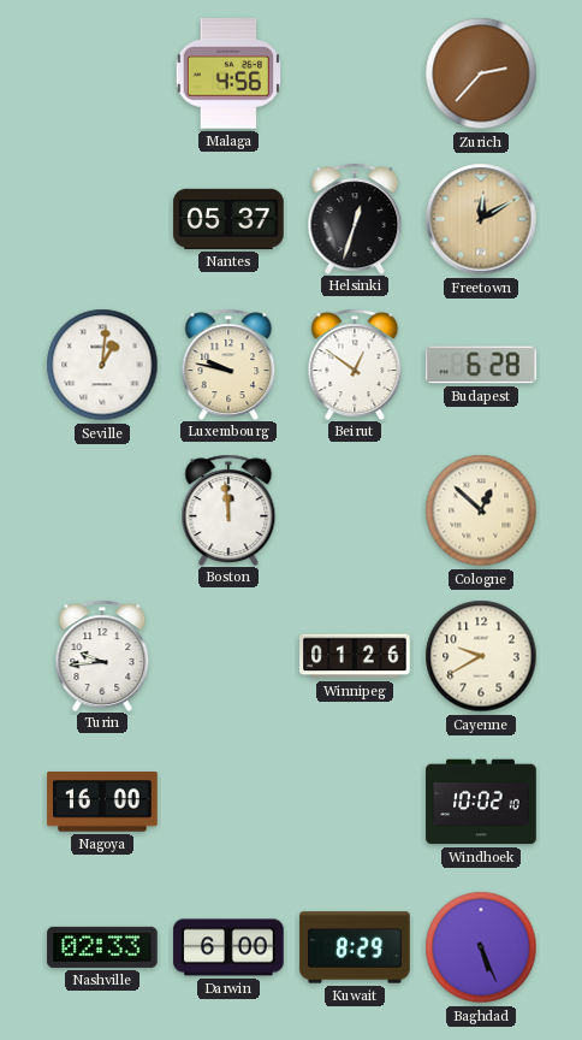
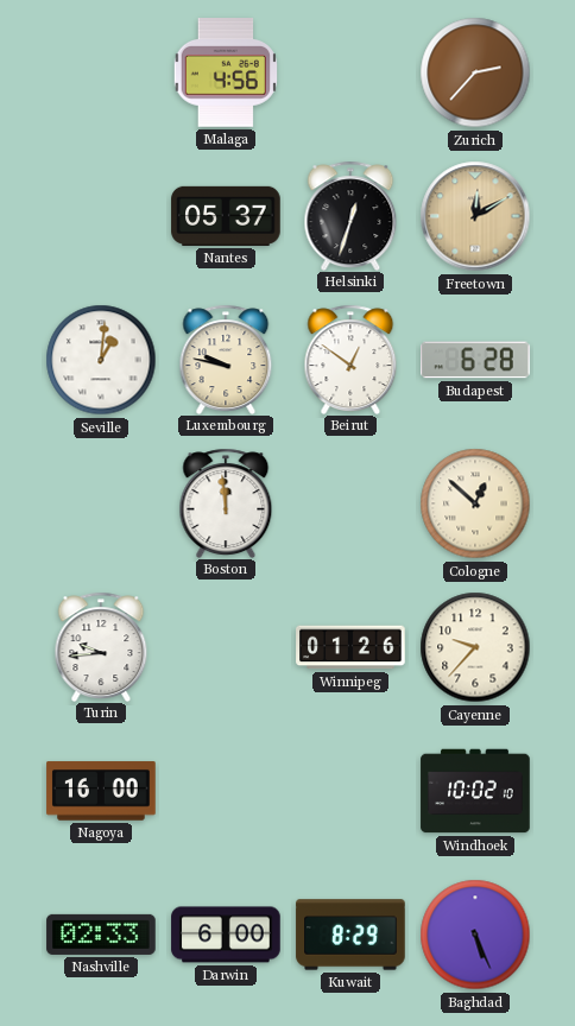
Cayenne: 9:40 -> 9:37 (475, 647)
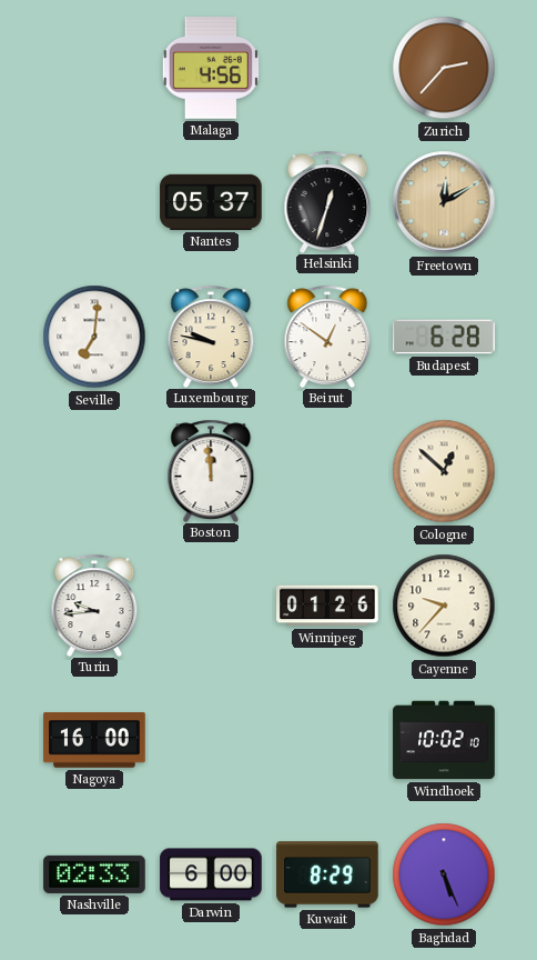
Seville: 1:01 -> 7:01 (94, 337)
